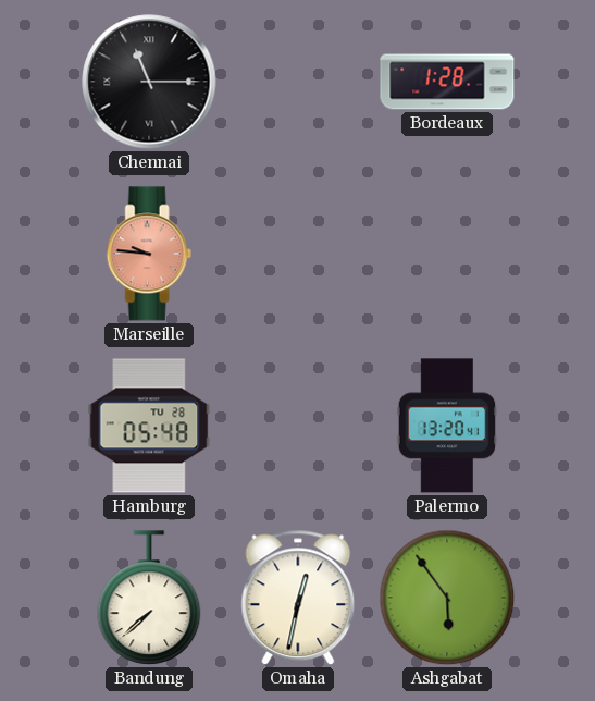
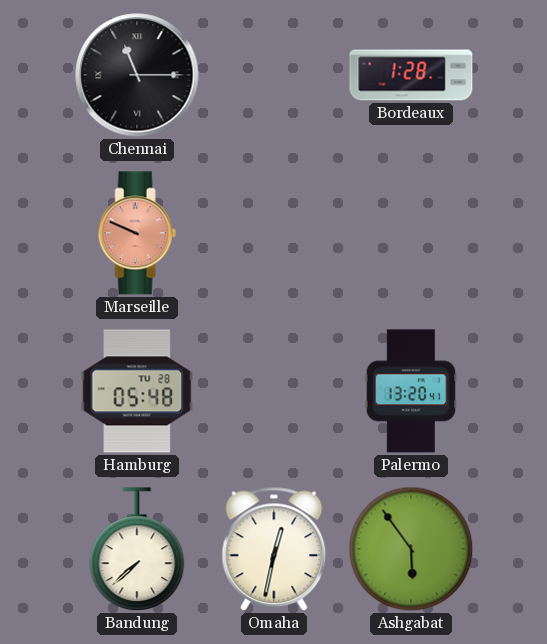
Marseille: 9:46 -> 9:49 (137, 233)
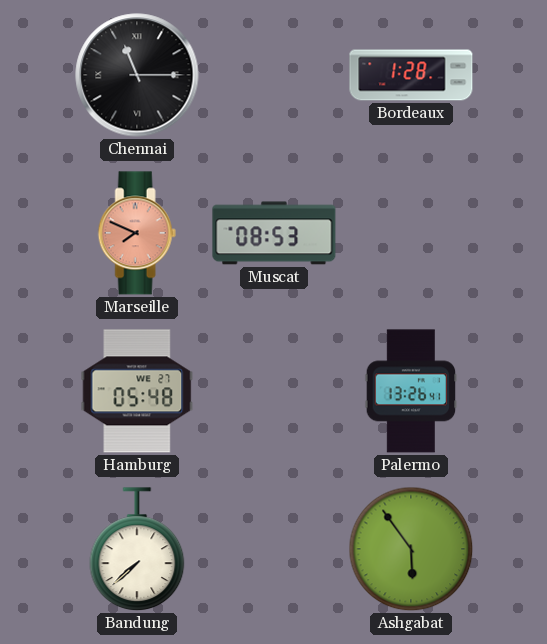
Marseille: 9:49 -> 7:49 (137, 233)
Muscat: none -> 08:53 (274, 233)
Hamburg date: TU 28 -> WE 27 (137, 391)
Palermo: 13:20 -> 13:26 (411, 391)
Omaha: 12:32 -> none (274, 549)
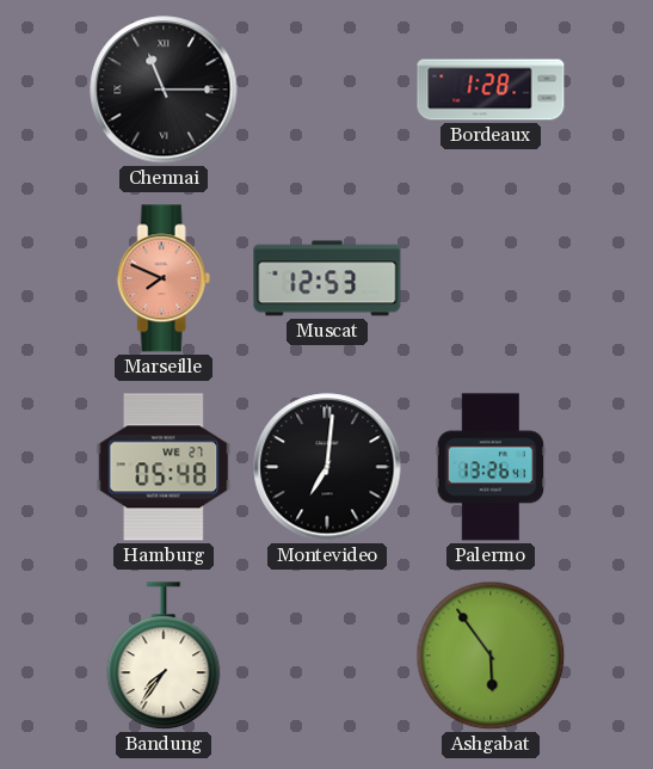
Muscat: 08:53 -> 12:53 (327, 278)
Montevideo: none -> 7:01 (327, 467)
Bandung: 7:38 -> 7:36 (164, 657)
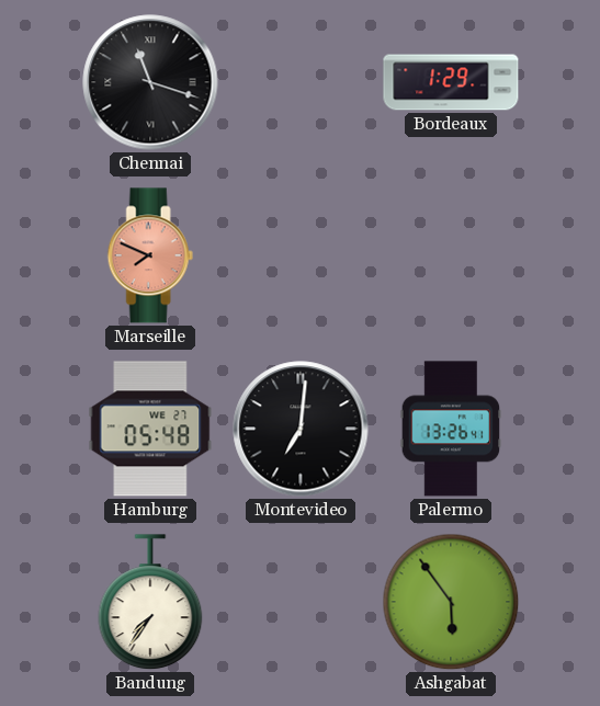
Chennai: 11:15 -> 11:18 (150, 82)
Bordeaux: 1:28 -> 1:29 (451, 82)
Muscat: 12:53 -> none (327, 278)
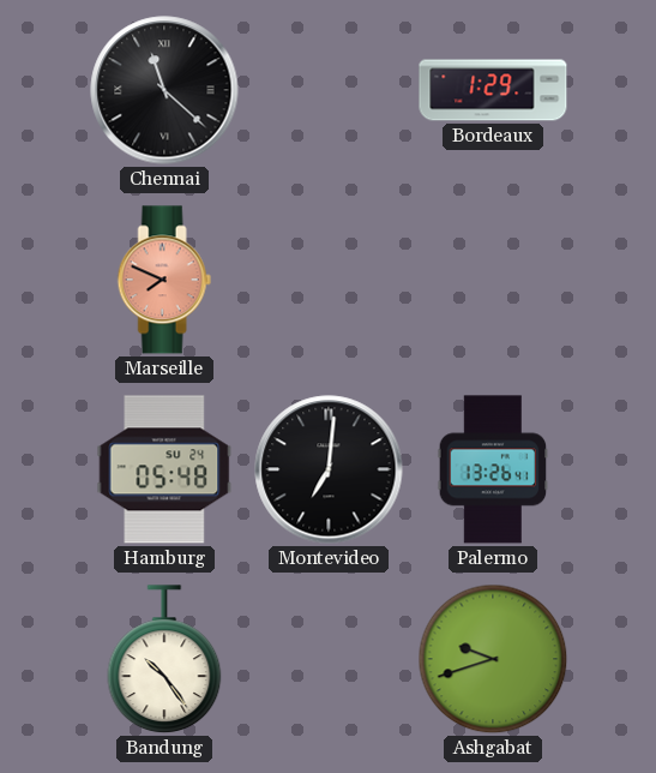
Chennai: 11:18 -> 11:22 (164, 90)
Hamburg date: WE 27 -> SU 24 (164, 469)
Bandung: 7:36 -> 10:24 (164, 660)
Ashgabat: 5:54 -> 9:42 (493, 659)
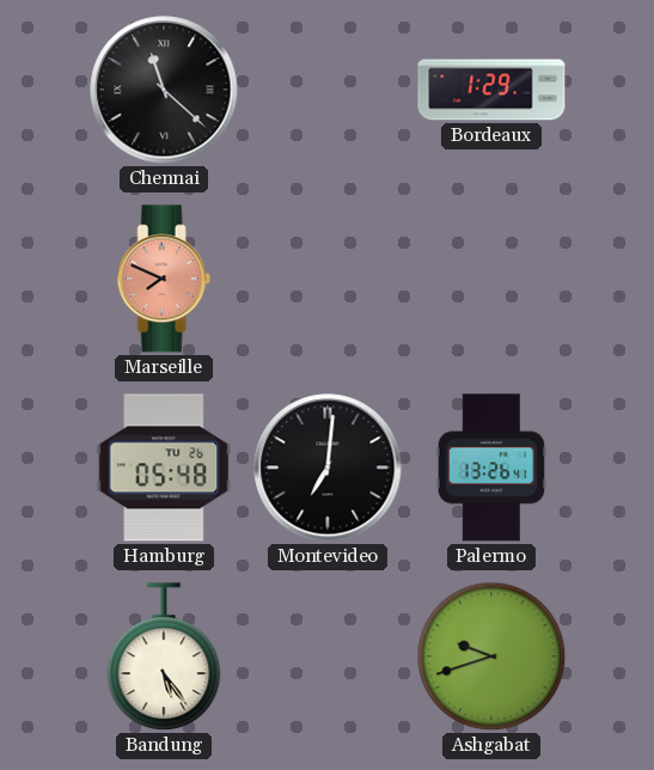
Hamburg date: SU 24 -> TU 26 (164, 467)
Bandung: 10:24 -> 5:24 (164, 658)
